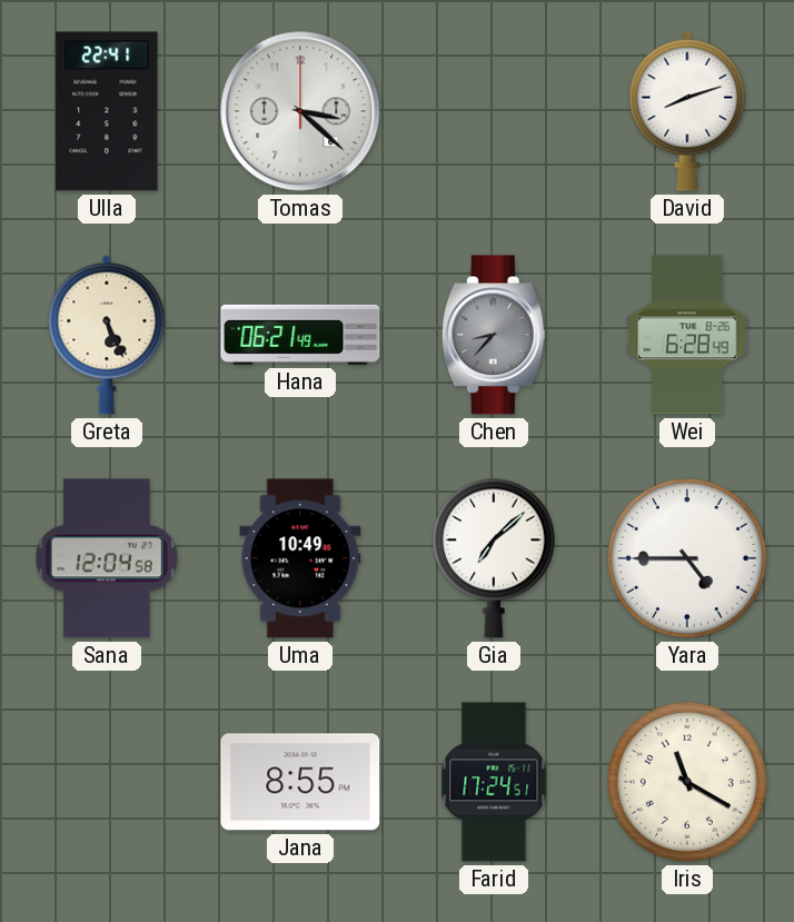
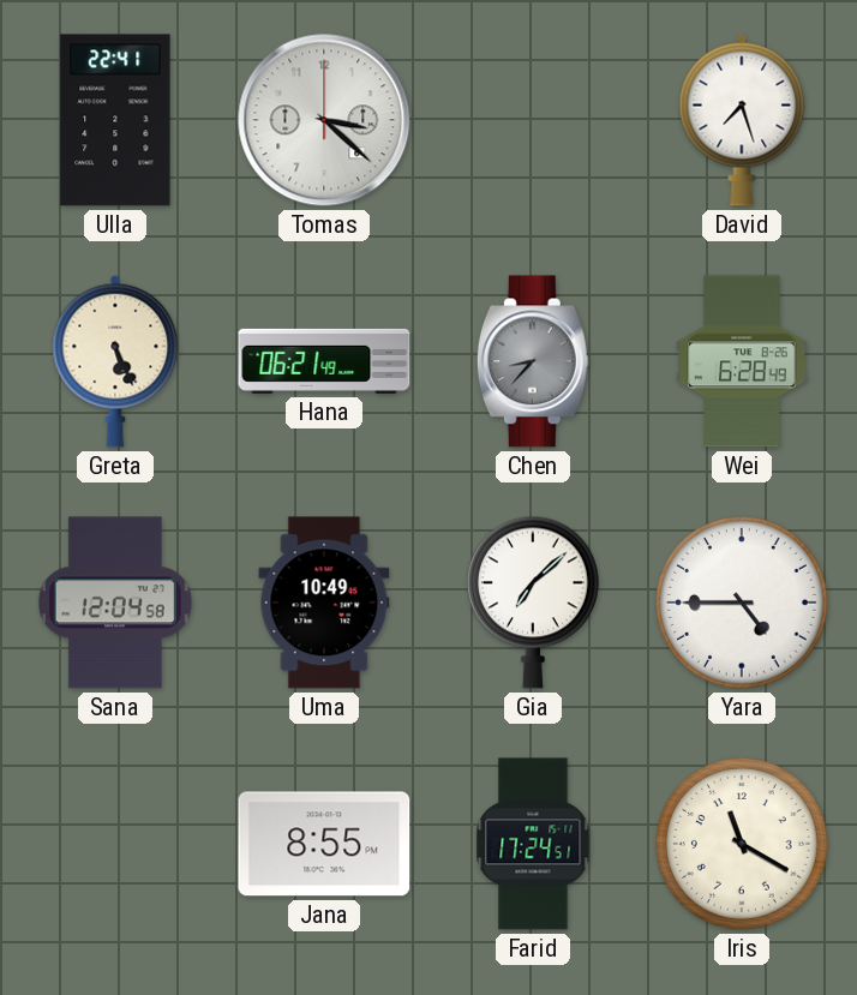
David: 8:12 -> 7:27 (742, 120)
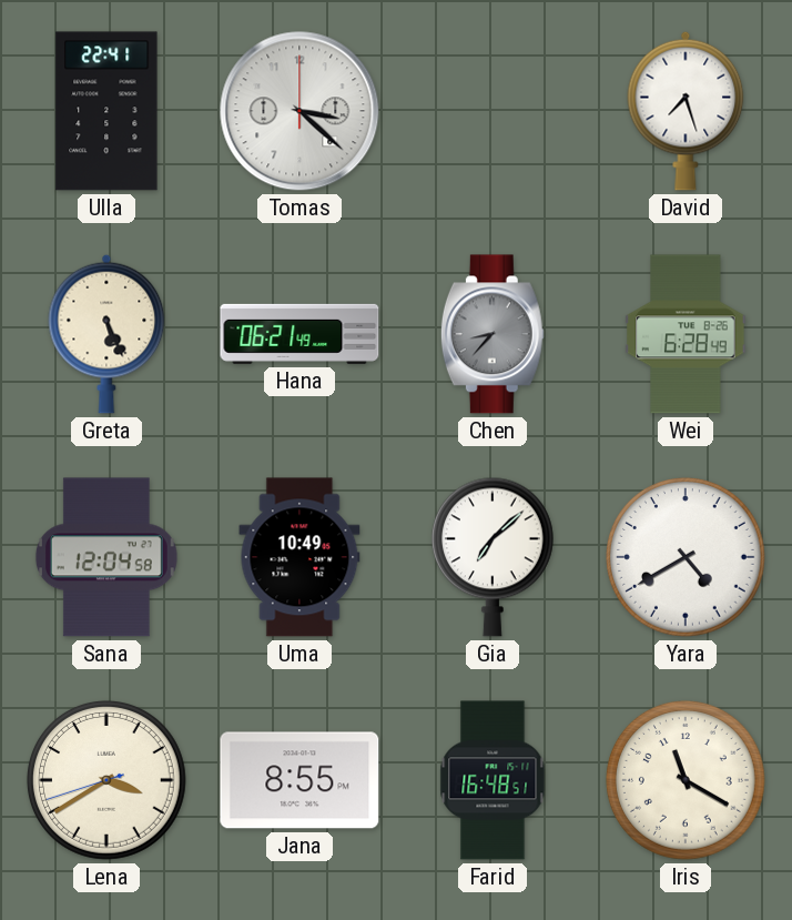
Yara: 4:45 -> 4:40 (686, 557)
Lena: none -> 3:39 (106, 780)
Farid: 17:24 -> 16:48 (493, 780)
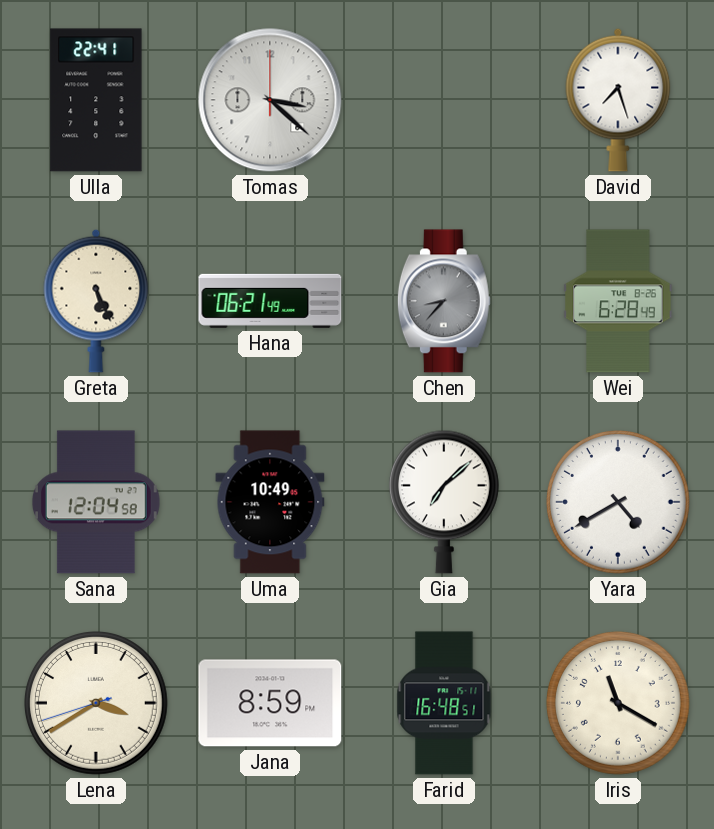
Jana: 8:55 -> 8:59 (270, 703)
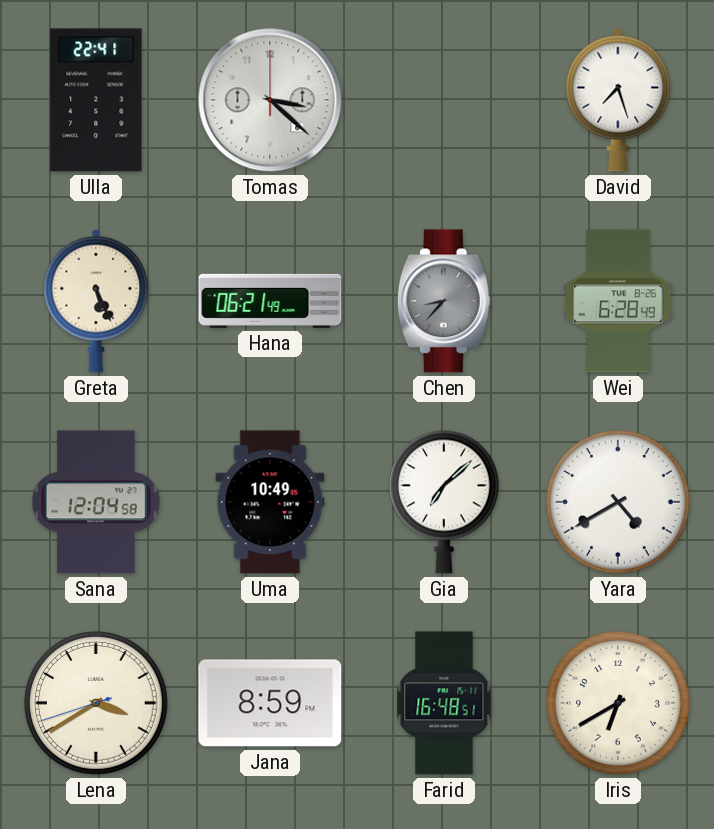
Iris: 11:20 -> 6:40 (618, 703)
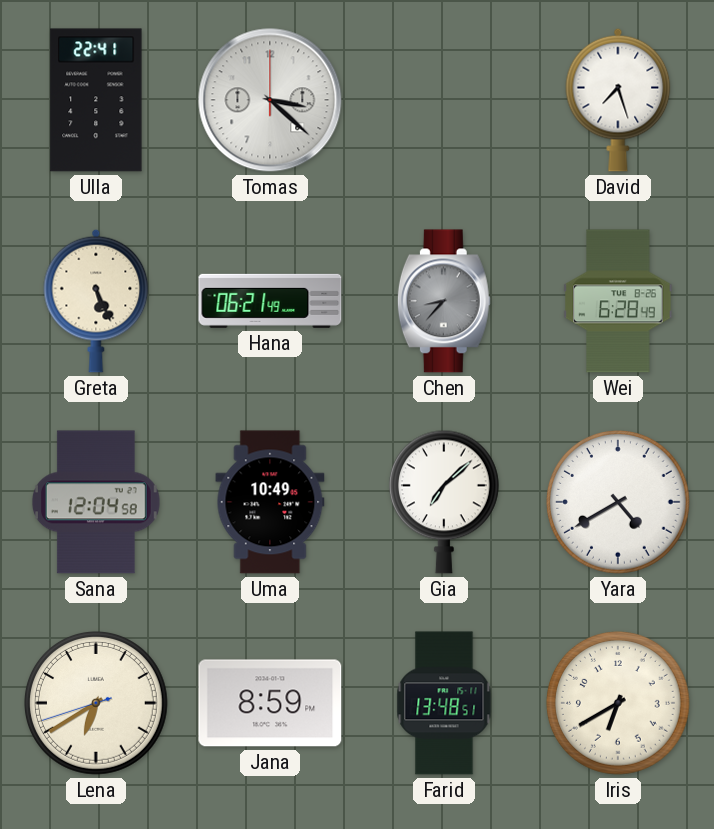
Lena: 3:39 -> 6:39 (96, 703)
Farid: 16:48 -> 13:48 (444, 703)
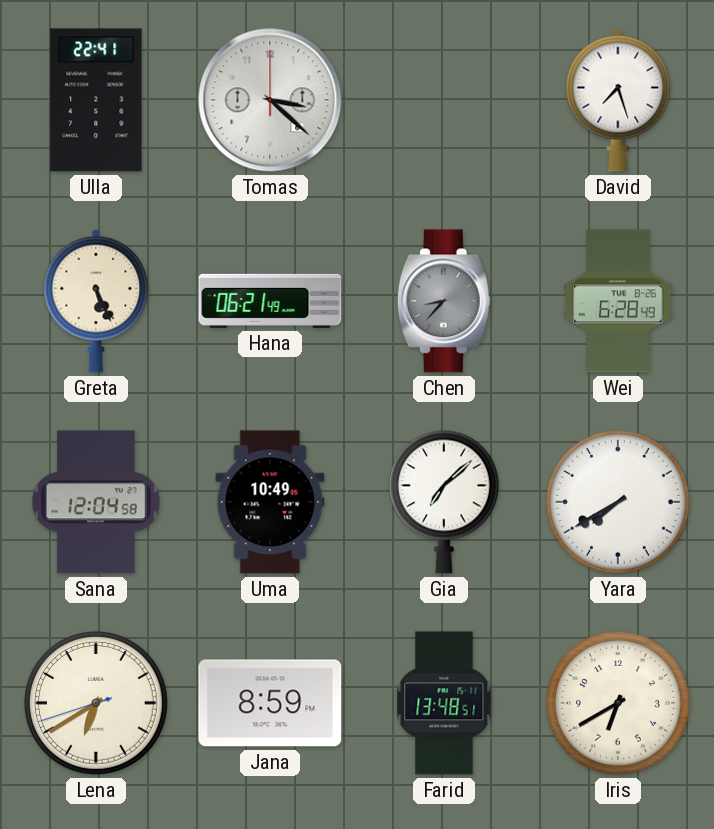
Yara: 4:40 -> 7:40 (618, 502)
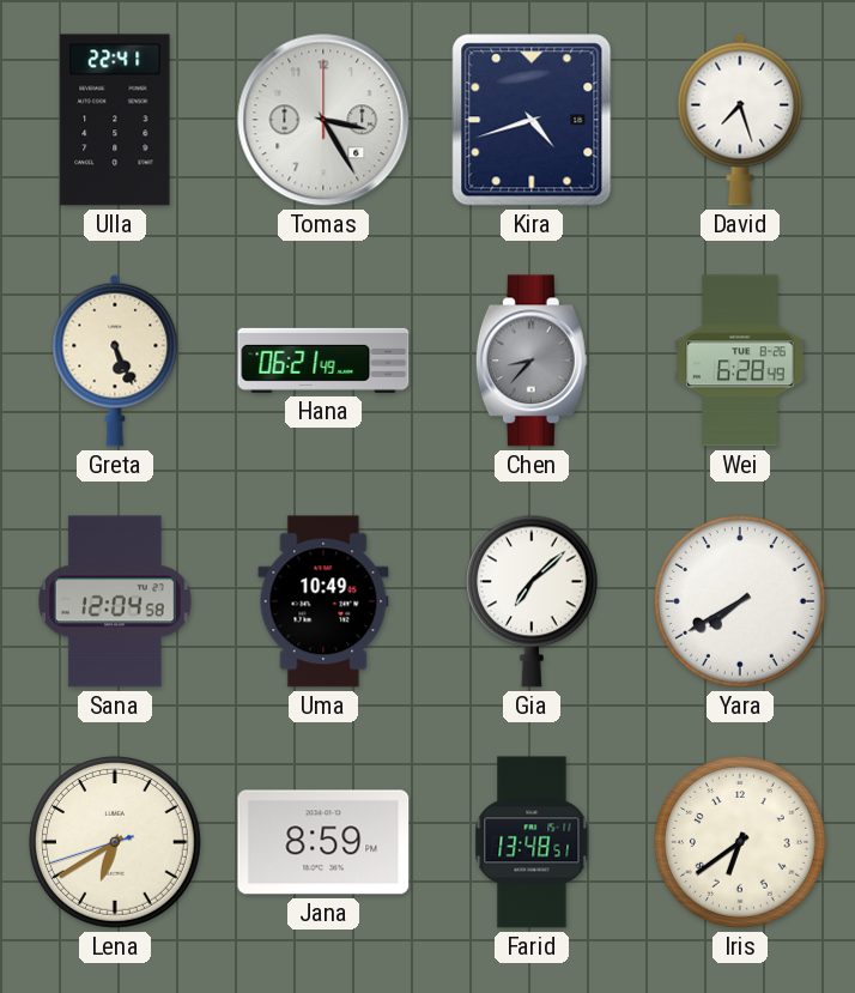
Tomas: 3:22 -> 3:25 (323, 120)
Kira: none -> 4:42 (532, 120)
Iris: 6:40 -> 6:39 (740, 842)
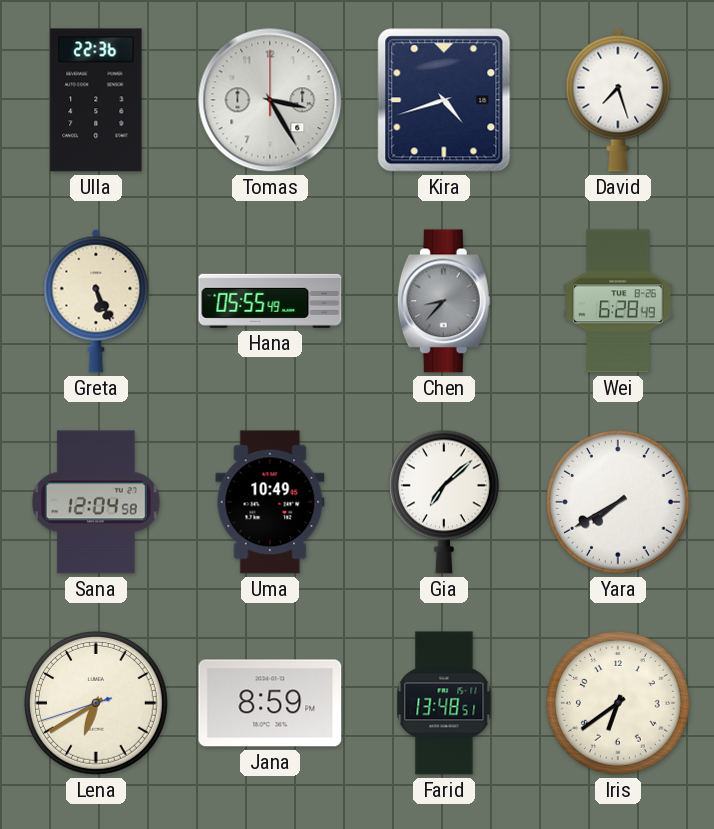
Ulla: 22:41 -> 22:36 (96, 100)
Hana: 06:21 -> 05:55 (270, 301)
